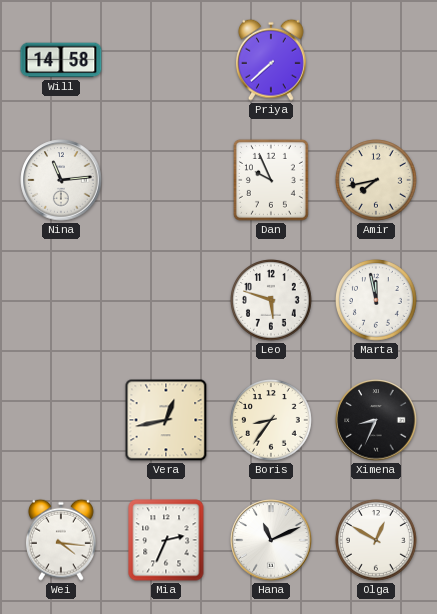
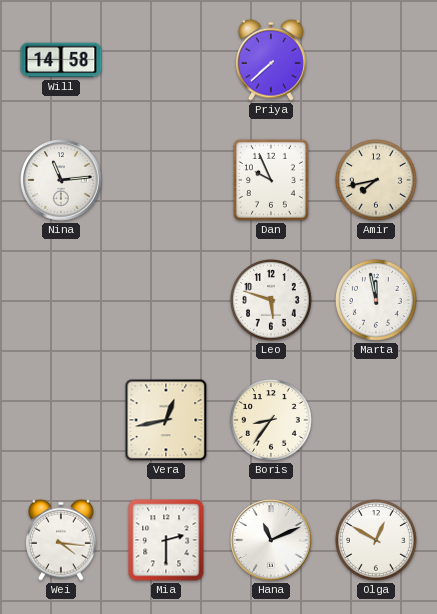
Ximena: 8:34 -> none (376, 420)
Mia: 2:34 -> 2:30 (166, 540)
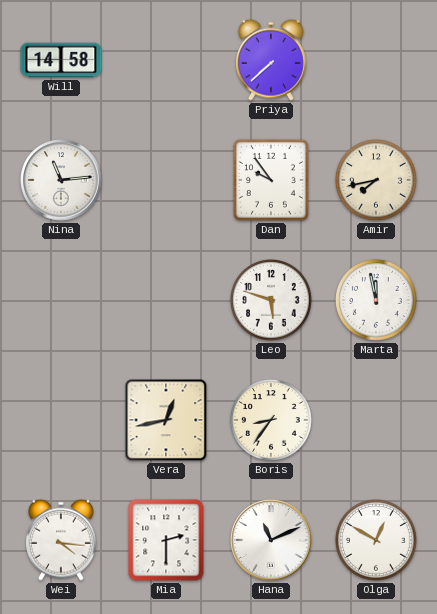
Dan: 9:56 -> 9:54 (271, 180)
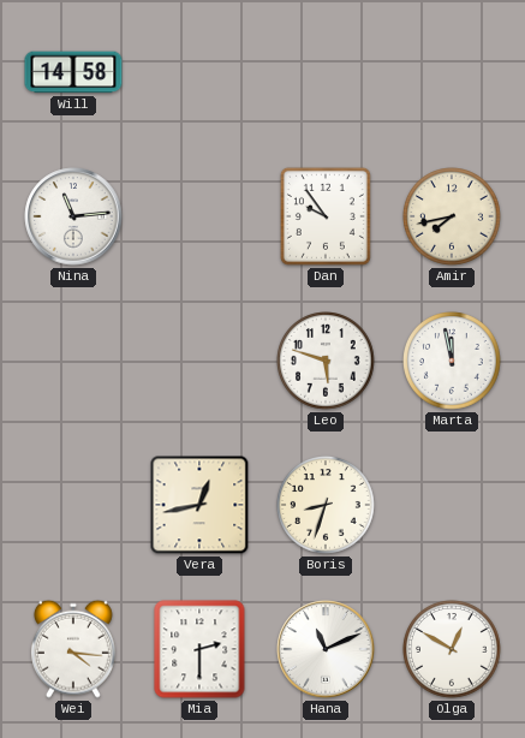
Priya: 7:38 -> none (271, 60)
Boris: 8:36 -> 8:33 (327, 506)
